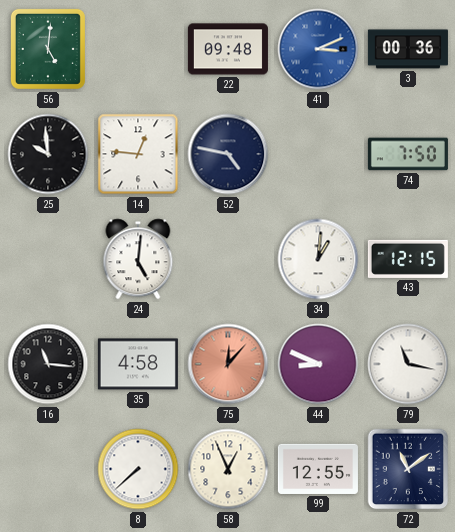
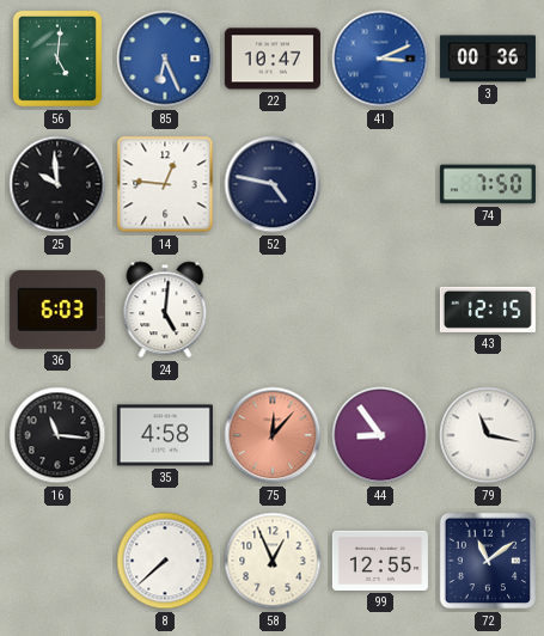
85: none -> 6:26 (165, 59)
22: 09:48 -> 10:47 (273, 59)
36: none -> 6:03 (57, 310)
34: 1:01 -> none (318, 259)
44: 8:49 -> 8:54 (380, 435)
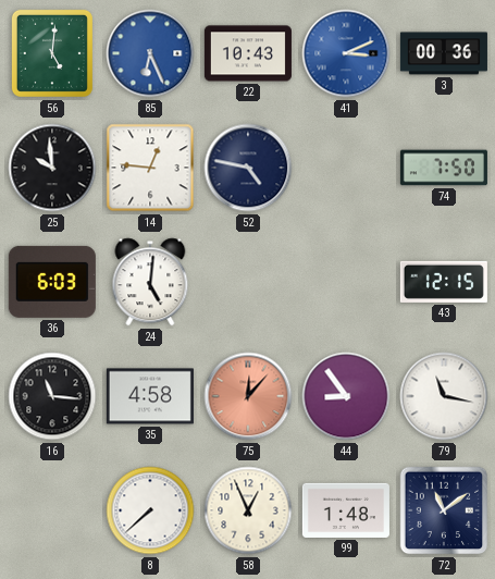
22: 10:47 -> 10:43 (248, 53)
99: 12:55 -> 1:48 (346, 510)
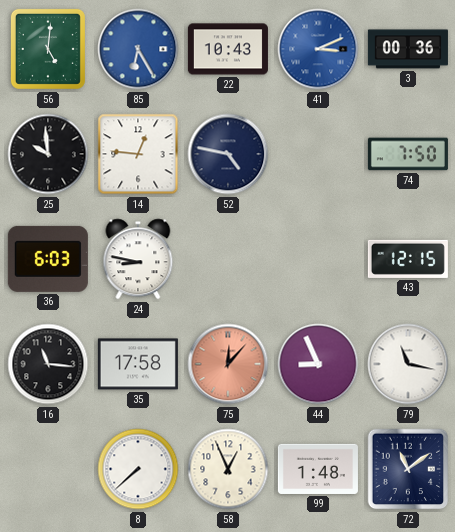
85: 6:26 -> 6:25 (138, 49)
24: 5:01 -> 8:47 (138, 259)
35: 4:58 -> 17:58 (138, 364)
44: 8:54 -> 8:56 (318, 364)
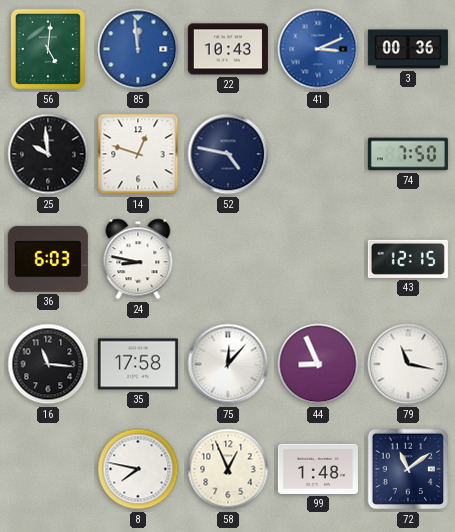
85: 6:25 -> 11:59 (138, 49)
14: 12:46 -> 12:48 (138, 154)
75 dial: salmon -> white (228, 364)
8: 7:38 -> 7:47 (138, 469)
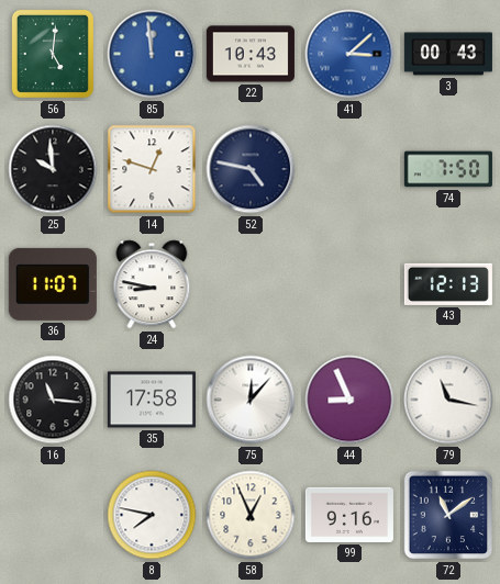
41: 3:11 -> 3:08 (349, 54)
3: 00:36 -> 00:43 (448, 54)
36: 6:03 -> 11:07 (53, 284)
43: 12:15 -> 12:13 (448, 284)
99: 1:48 -> 9:16 (349, 515)
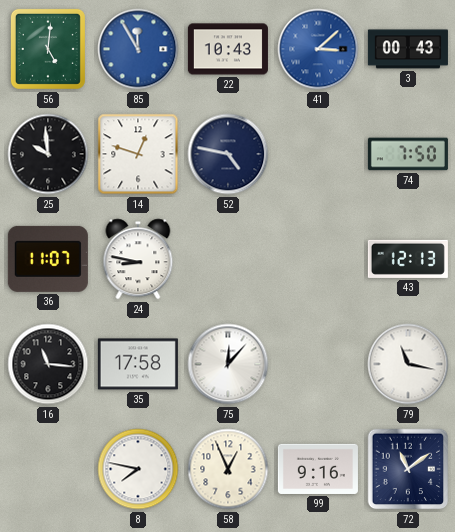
85: 11:59 -> 11:55 (138, 49)
44: 8:56 -> none (349, 400)
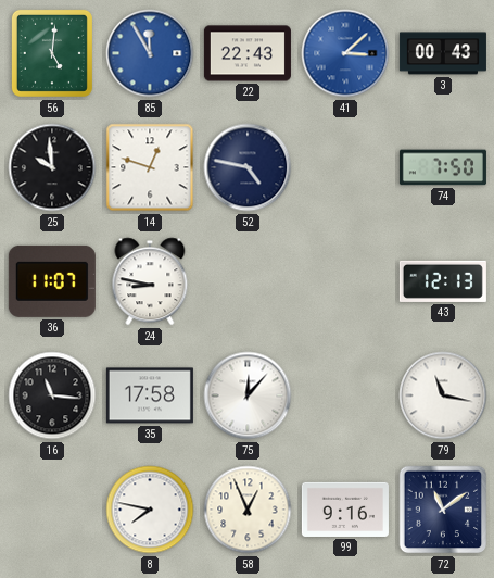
22: 10:43 -> 22:43 (248, 53)
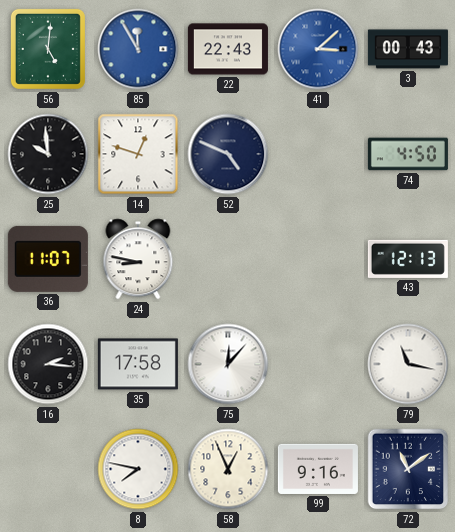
52: 4:47 -> 4:49 (228, 154)
74: 7:50 -> 4:50 (408, 154)
16: 11:16 -> 2:16 (48, 364)
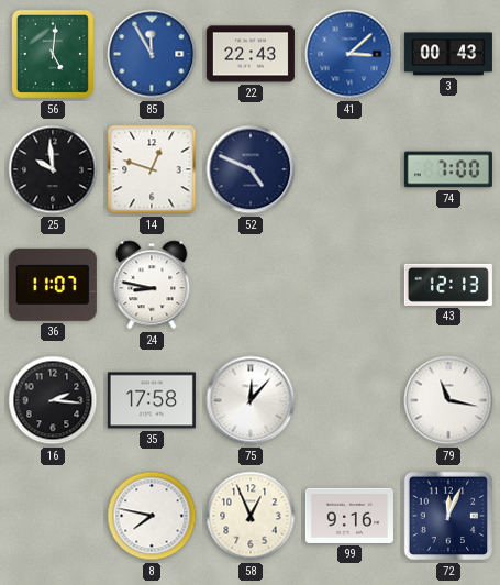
74: 4:50 -> 7:00 (448, 169)
72: 11:09 -> 12:04 (448, 516)
